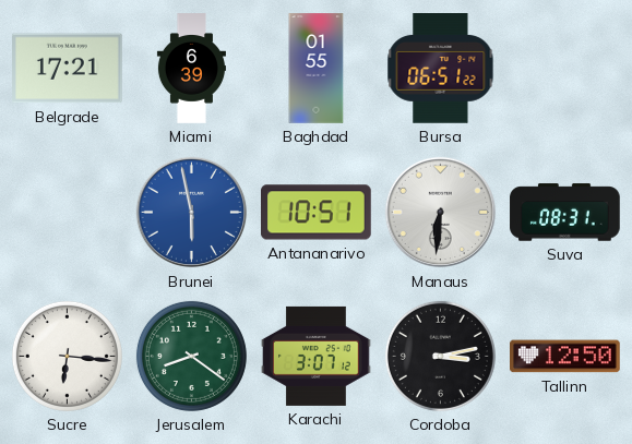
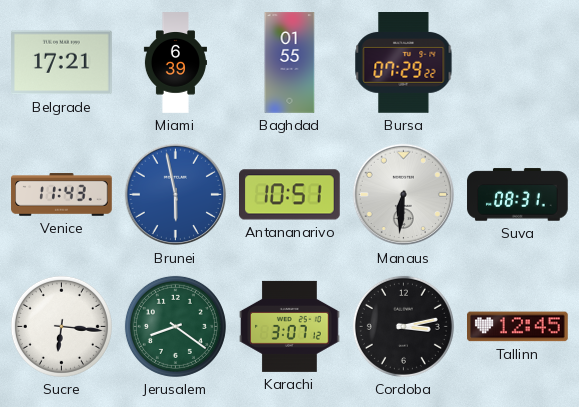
Bursa: 06:51 -> 07:29 (404, 63)
Venice: none -> 11:43 (62, 195)
Tallinn: 12:50 -> 12:45 (518, 327)
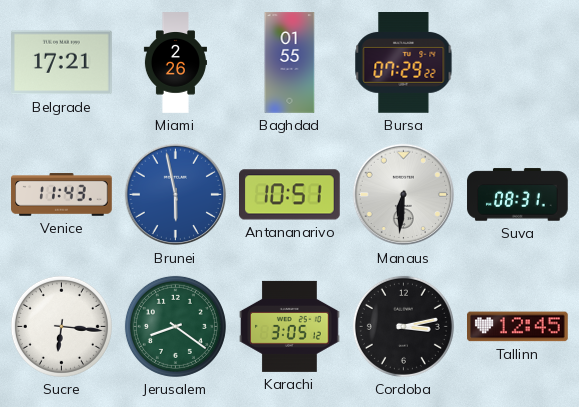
Miami: 6:39 -> 2:26 (175, 63)
Karachi: 3:07 -> 3:05 (290, 326)
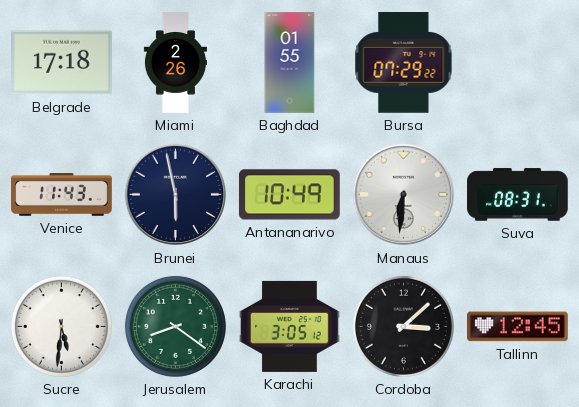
Belgrade: 17:21 -> 17:18 (62, 63)
Brunei dial: blue -> navy (176, 195)
Antananarivo: 10:51 -> 10:49 (290, 195)
Sucre: 6:16 -> 5:31 (61, 326)
Cordoba: 3:13 -> 3:08 (403, 326)
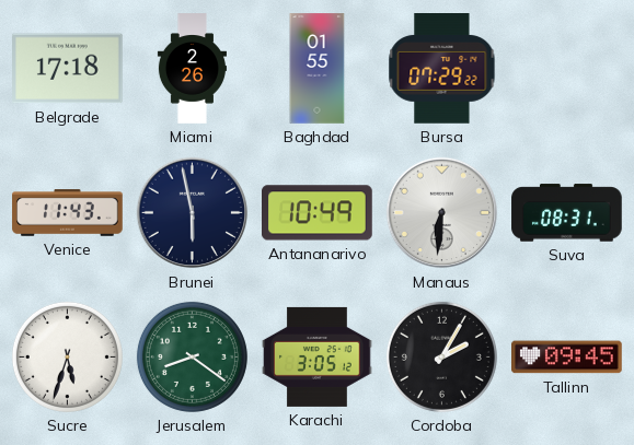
Sucre: 5:31 -> 5:33 (67, 356)
Cordoba: 3:08 -> 2:05 (441, 356)
Tallinn: 12:45 -> 09:45 (567, 358)
